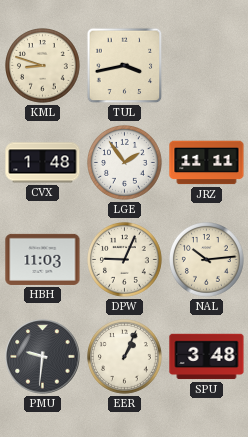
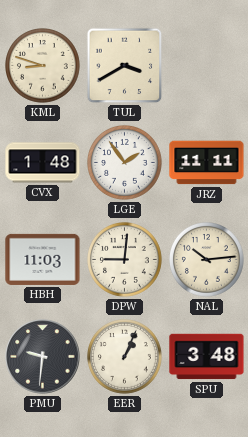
TUL: 3:43 -> 3:40 (125, 66)
DPW: 9:04 -> 9:01 (125, 260)
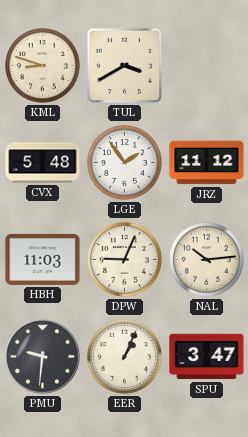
CVX: 1:48 -> 5:48 (43, 163)
JRZ: 11:11 -> 11:12 (207, 163)
DPW: 9:01 -> 9:04 (125, 260)
SPU: 3:48 -> 3:47 (207, 357)
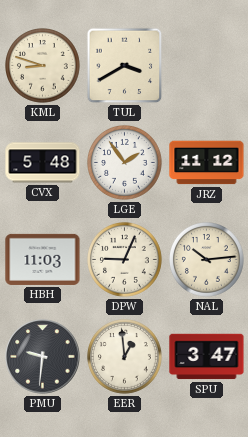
EER: 1:04 -> 12:59 (125, 357)
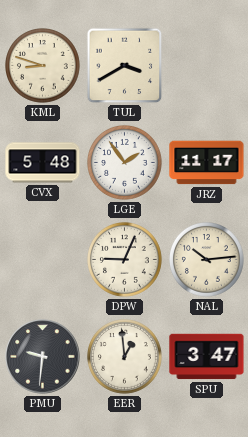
JRZ: 11:12 -> 11:17 (207, 163)
HBH: 11:03 -> none (43, 259)
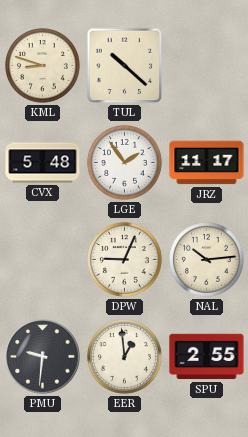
TUL: 3:40 -> 10:22 (125, 66)
SPU: 3:47 -> 2:55 (207, 357)
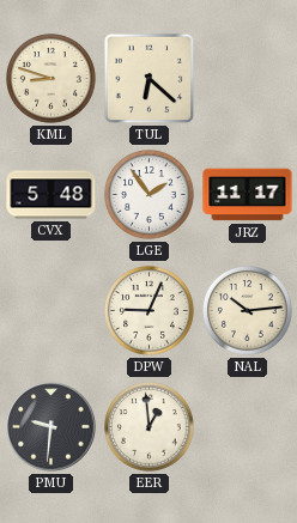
TUL: 10:22 -> 6:22 (150, 79)
SPU: 2:55 -> none (207, 357)
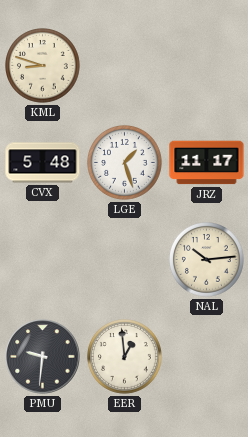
TUL: 6:22 -> none (150, 79)
LGE: 1:54 -> 1:27 (125, 163)
DPW: 9:04 -> none (150, 311)
